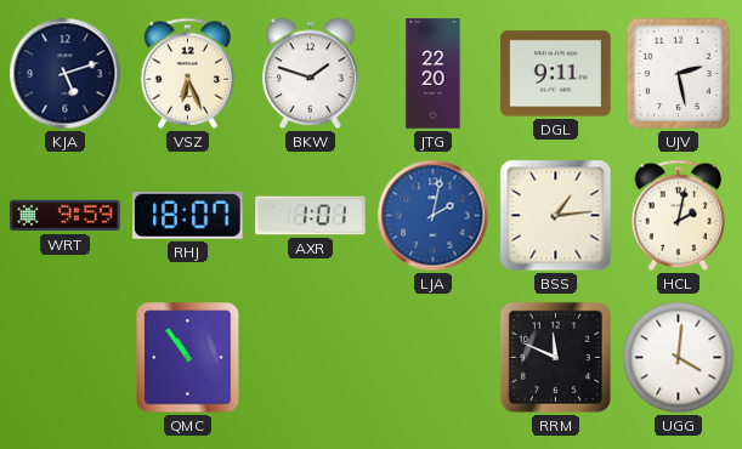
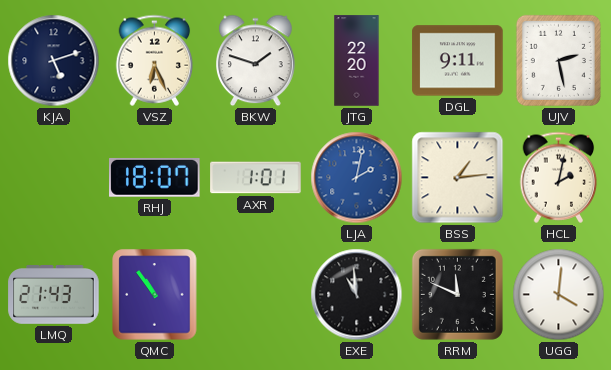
WRT: 9:59 -> none (66, 216)
LMQ: none -> 21:43 (54, 295)
EXE: none -> 10:59 (357, 295)
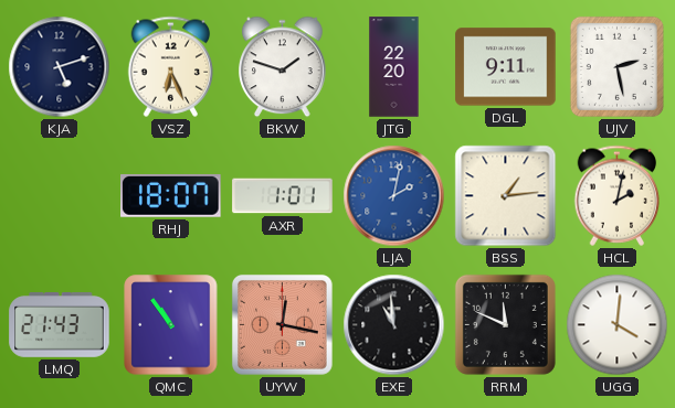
UYW: none -> 12:17 (282, 324)
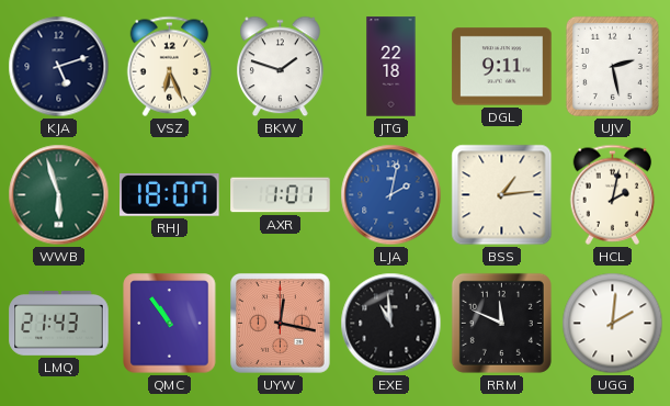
JTG: 22:20 -> 22:18 (391, 67)
WWB: none -> 5:57 (59, 195)
UGG: 4:01 -> 2:01 (613, 324)
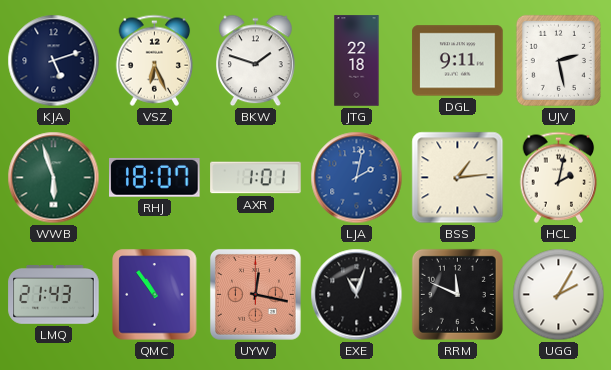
EXE: 10:59 -> 11:03 (357, 295)
UGG: 2:01 -> 2:05 (559, 295)
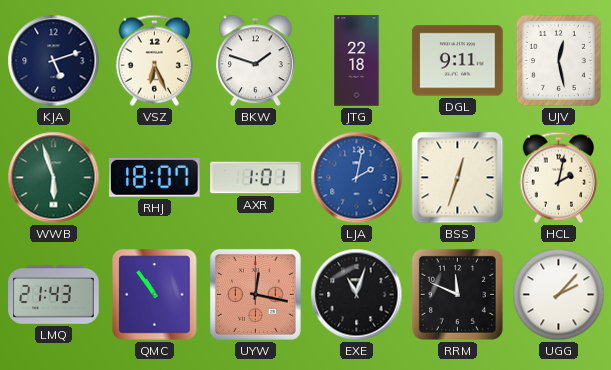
UJV: 2:28 -> 12:28 (558, 60)
BSS: 1:14 -> 12:33 (458, 178)
UGG: 2:05 -> 2:07 (559, 295)
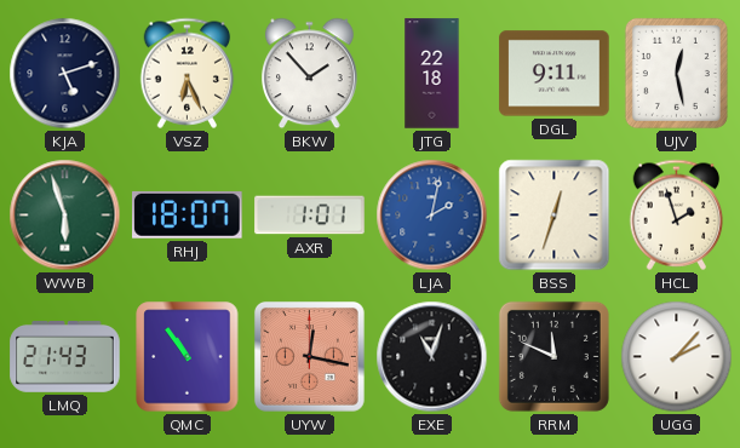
BKW: 1:48 -> 1:53 (310, 74)
HCL: 2:02 -> 1:57 (677, 214)
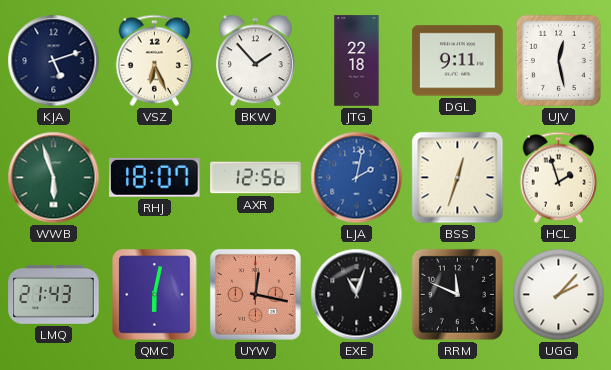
AXR: 1:01 -> 12:56 (256, 178)
QMC: 10:54 -> 6:02 (155, 295)
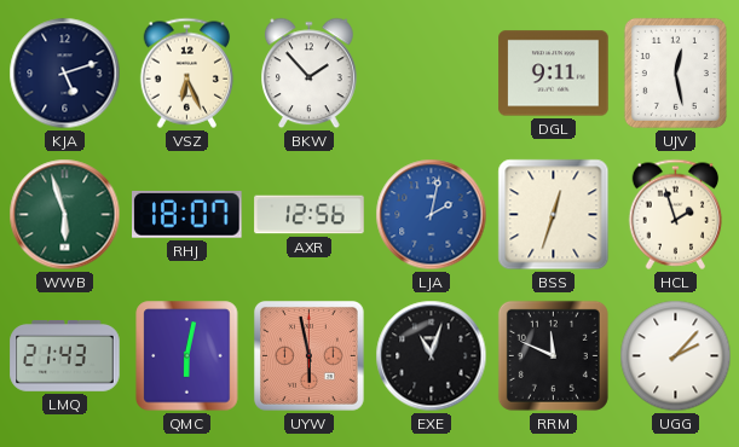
JTG: 22:18 -> none (357, 61)
UYW: 12:17 -> 5:58 (308, 355)
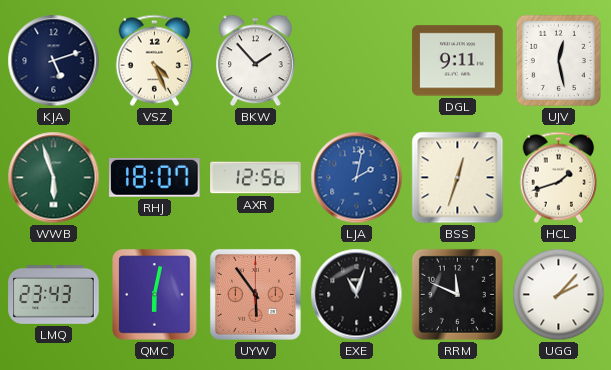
VSZ: 6:26 -> 4:26 (155, 60)
HCL: 1:57 -> 1:42 (559, 177)
LMQ: 21:43 -> 23:43 (54, 295)
UYW: 5:58 -> 5:54 (255, 294)
